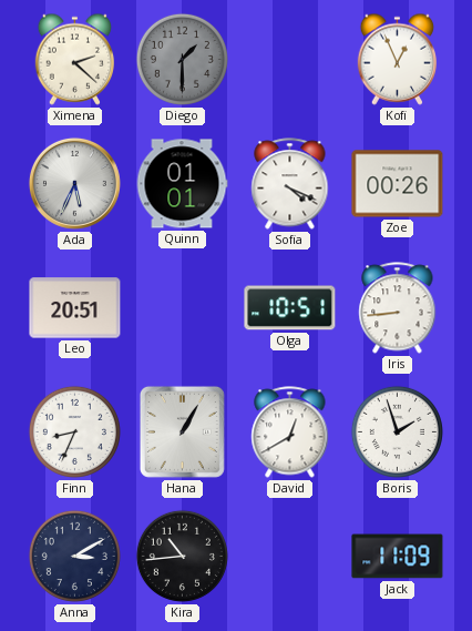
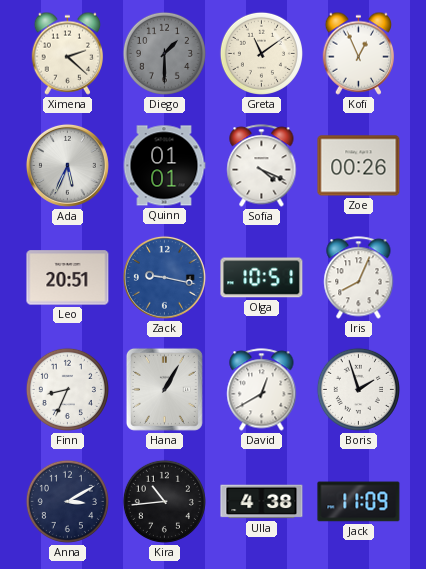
Greta: none -> 11:09 (261, 53)
Zack: none -> 9:17 (164, 277)
Iris: 8:44 -> 8:04 (359, 278)
Ulla: none -> 4:38 (262, 502)
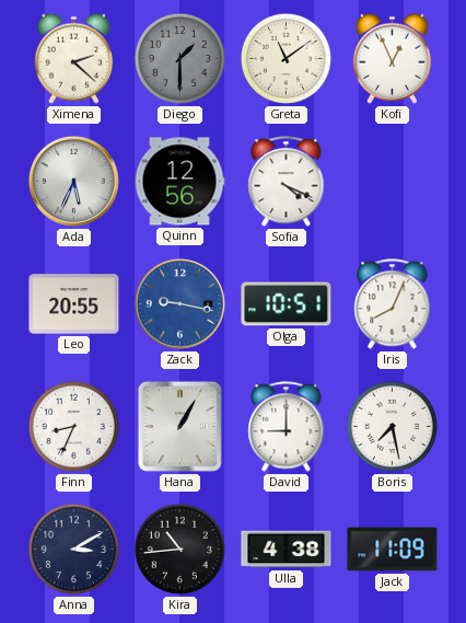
Quinn: 01:01 -> 12:56 (179, 182)
Zoe: 00:26 -> none (359, 166)
Leo: 20:51 -> 20:55 (74, 304)
David: 12:40 -> 9:00 (287, 427)
Boris: 1:57 -> 7:28 (392, 426)
